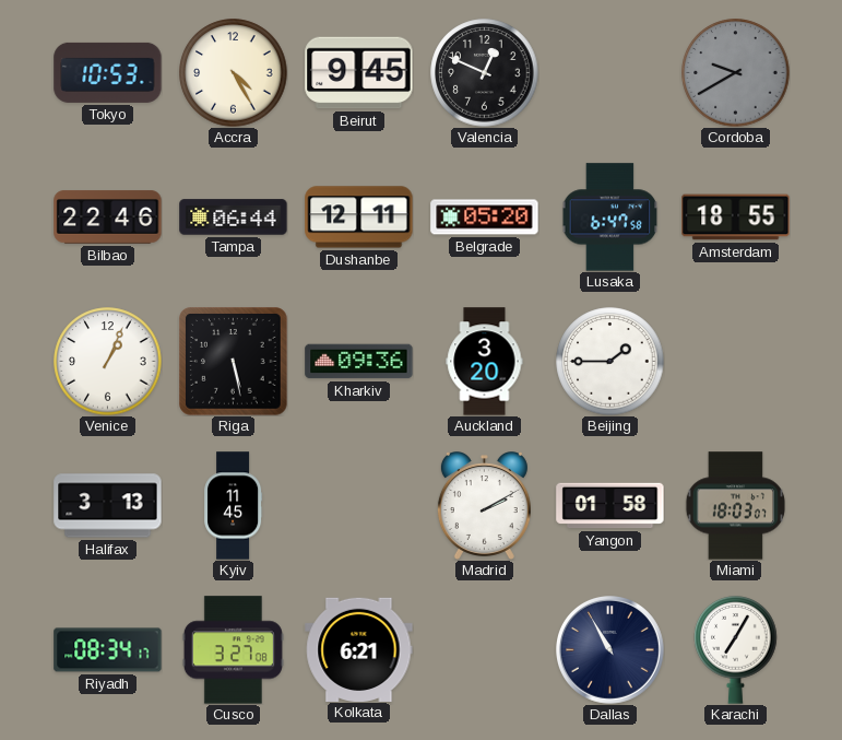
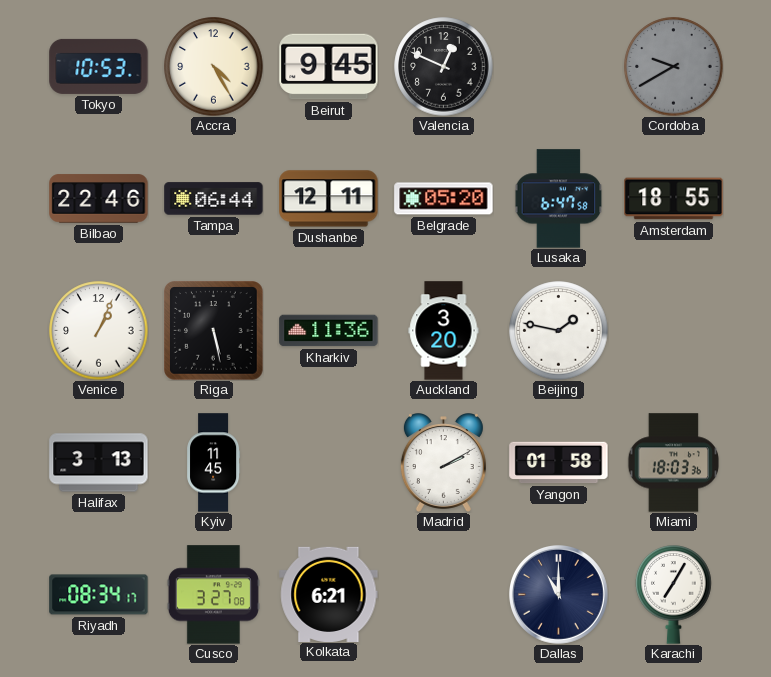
Kharkiv: 09:36 -> 11:36 (329, 331)
Beijing: 1:45 -> 1:47 (559, 331)
Miami: 18:03:07 -> 18:03:36 (674, 463)
Dallas: 10:55 -> 11:00 (559, 595)
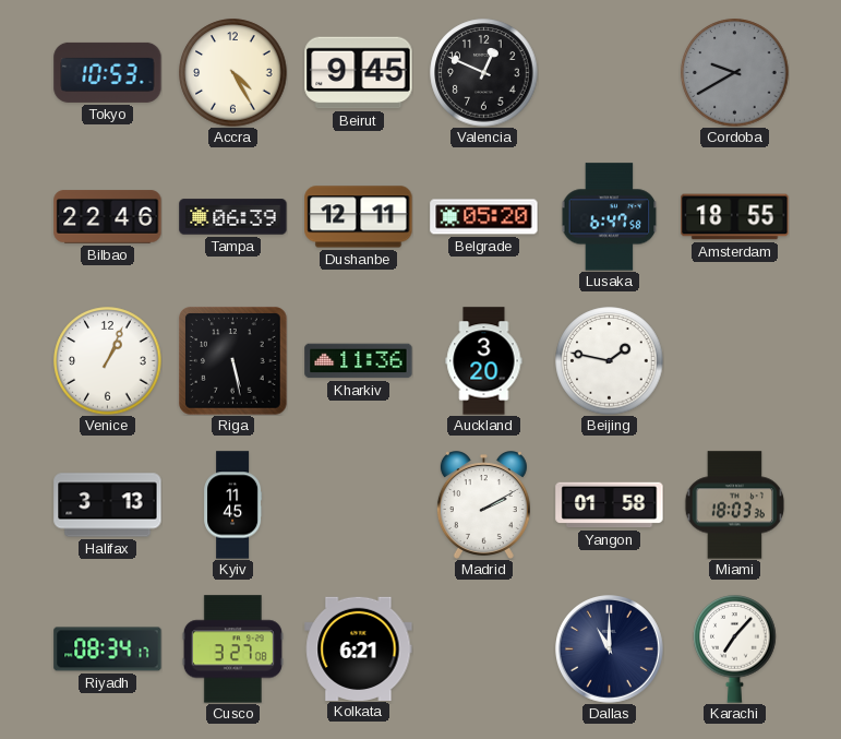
Tampa: 06:44 -> 06:39 (233, 217)
Karachi: 7:05 -> 7:07 (735, 649)
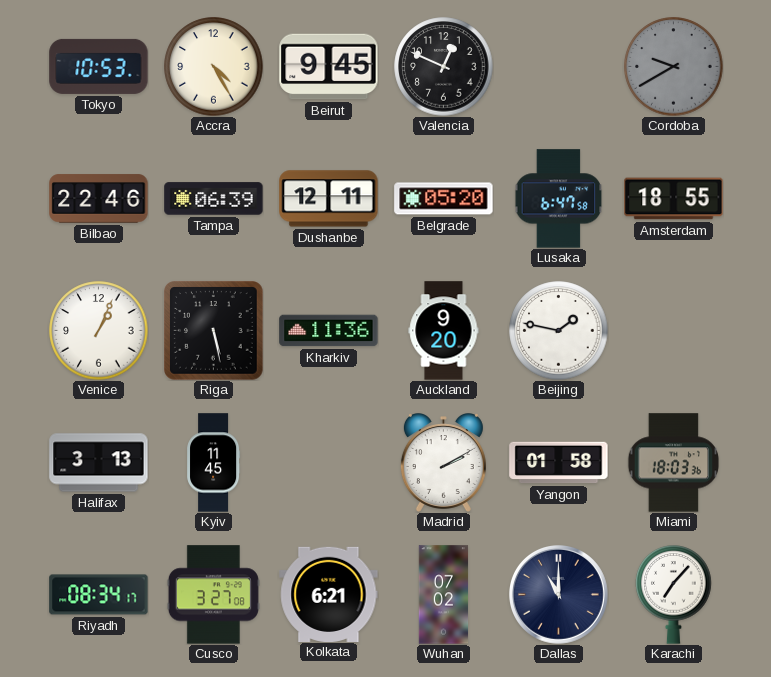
Auckland: 3:20 -> 9:20 (444, 331)
Wuhan: none -> 07:02 (444, 595)
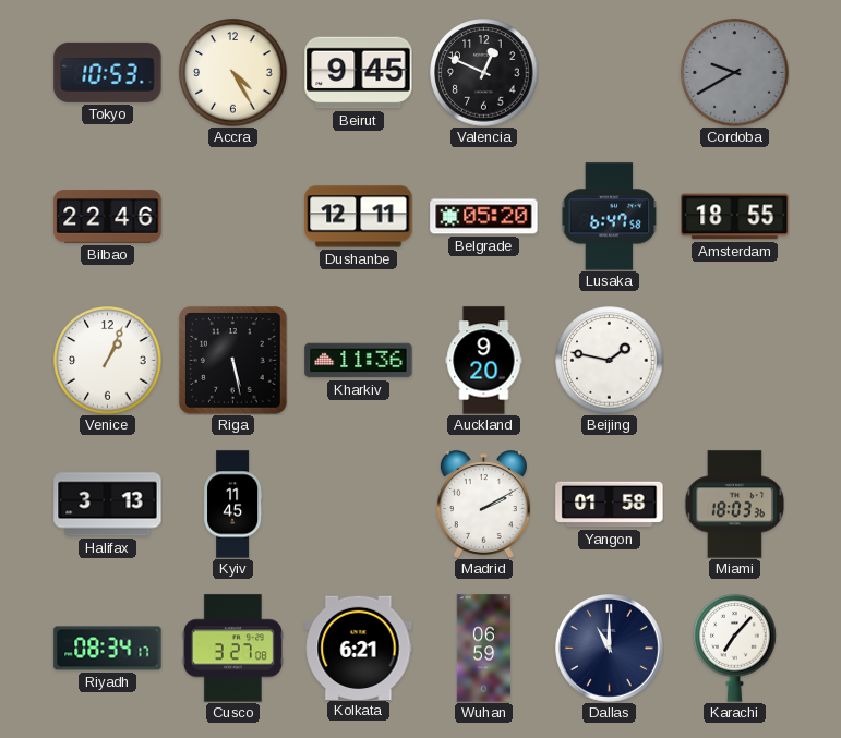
Tampa: 06:39 -> none (214, 199)
Wuhan: 07:02 -> 06:59 (484, 649)
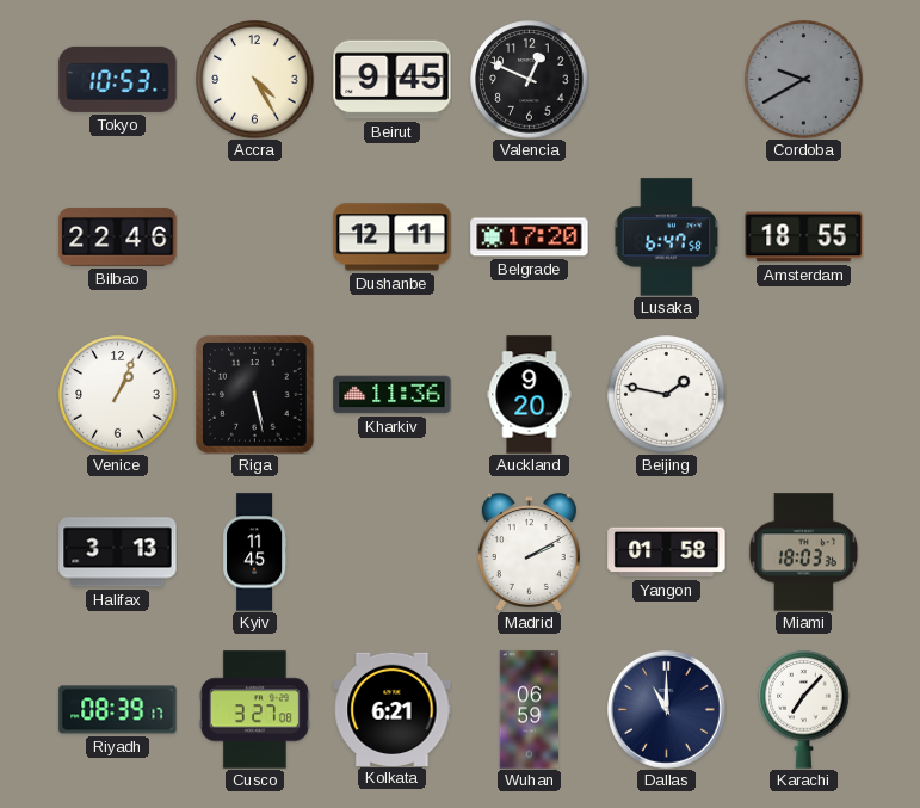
Belgrade: 05:20 -> 17:20 (530, 238)
Riyadh: 08:34 -> 08:39 (118, 710)
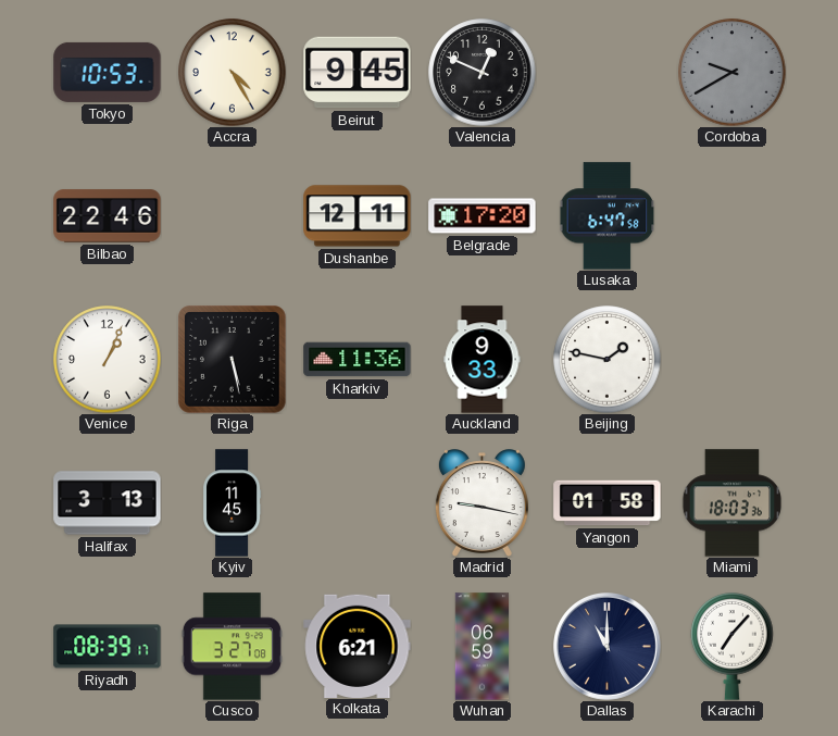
Amsterdam: 18:55 -> none (804, 238)
Auckland: 9:20 -> 9:33 (483, 360)
Madrid: 2:10 -> 9:17 (481, 503)
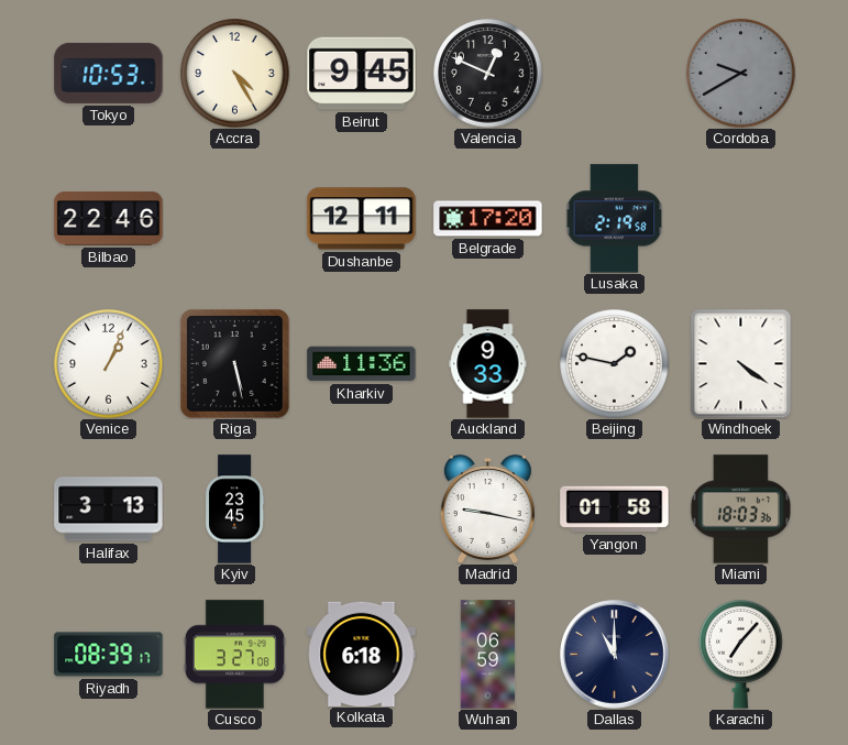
Lusaka: 6:47 -> 2:19 (615, 219)
Windhoek: none -> 4:21 (741, 363)
Kyiv: 11:45 -> 23:45 (235, 510)
Kolkata: 6:21 -> 6:18 (362, 654)
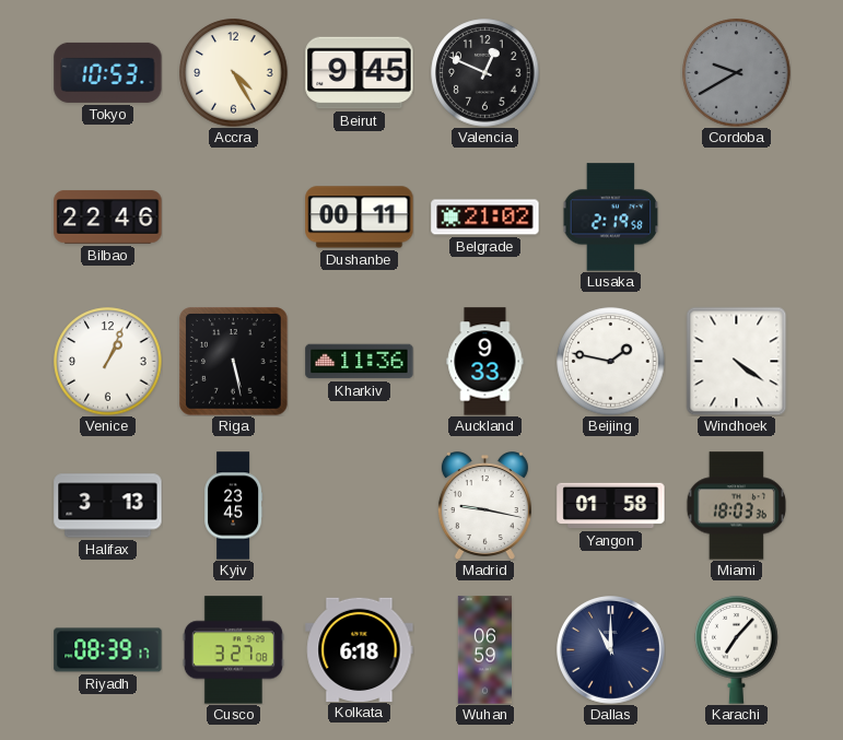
Dushanbe: 12:11 -> 00:11 (360, 218)
Belgrade: 17:20 -> 21:02 (485, 218)
